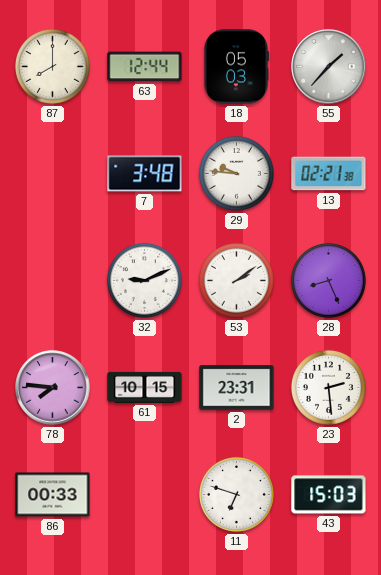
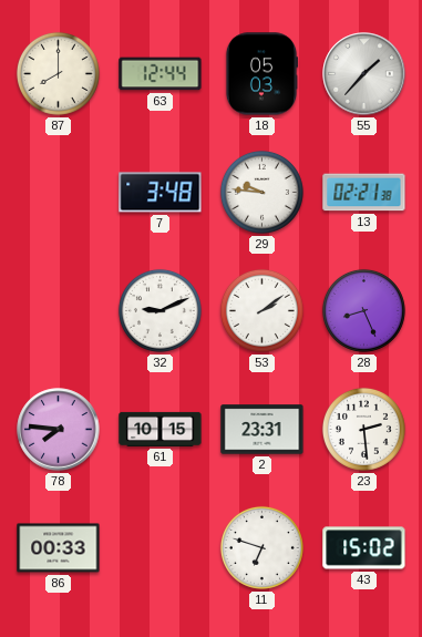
43: 15:03 -> 15:02 (364, 548)
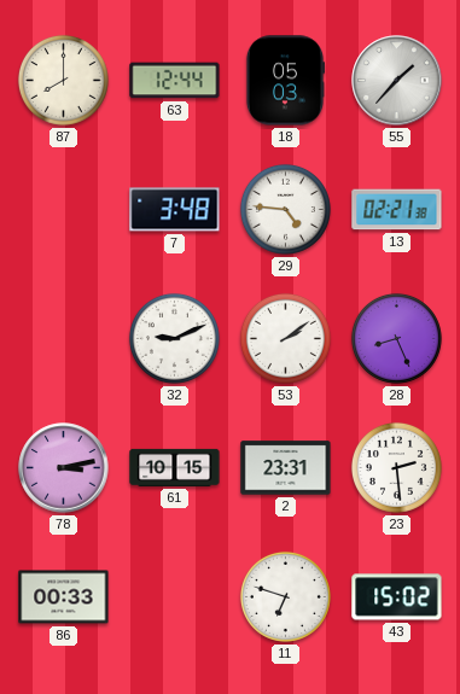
29: 9:46 -> 4:46 (285, 209)
78: 7:46 -> 3:13 (64, 468)
